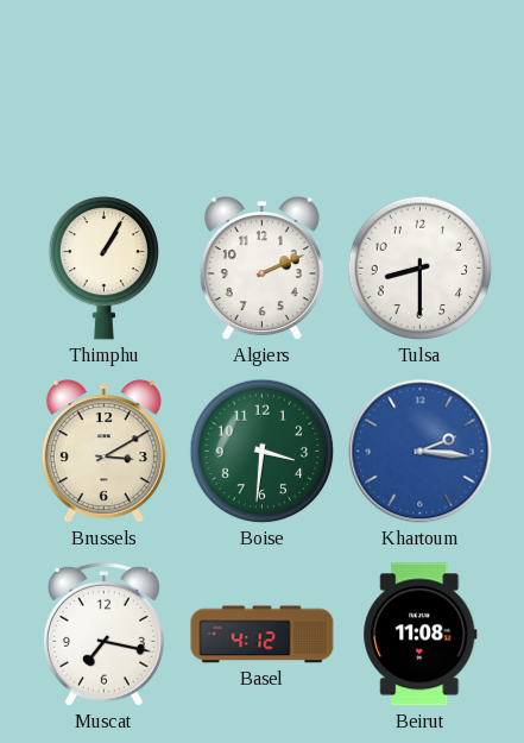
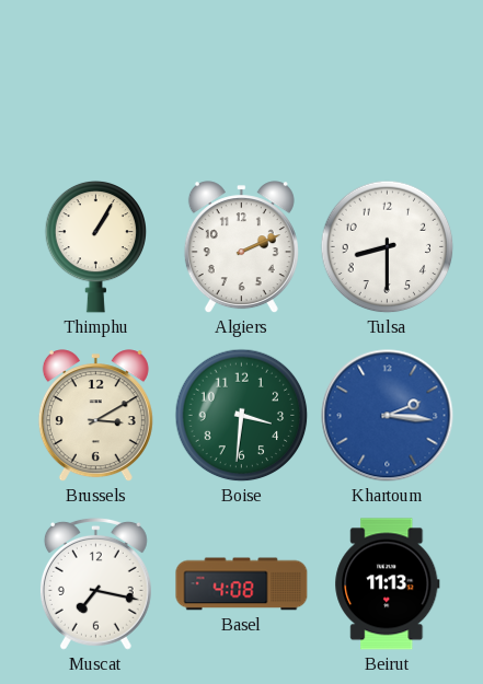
Basel: 4:12 -> 4:08 (242, 584)
Beirut: 11:08 -> 11:13 (388, 584)
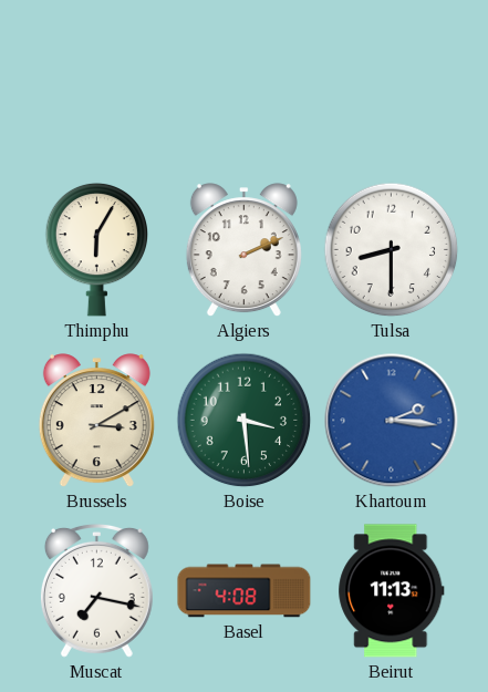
Thimphu: 1:05 -> 6:05 (97, 249)
Boise: 3:31 -> 3:29 (245, 421)
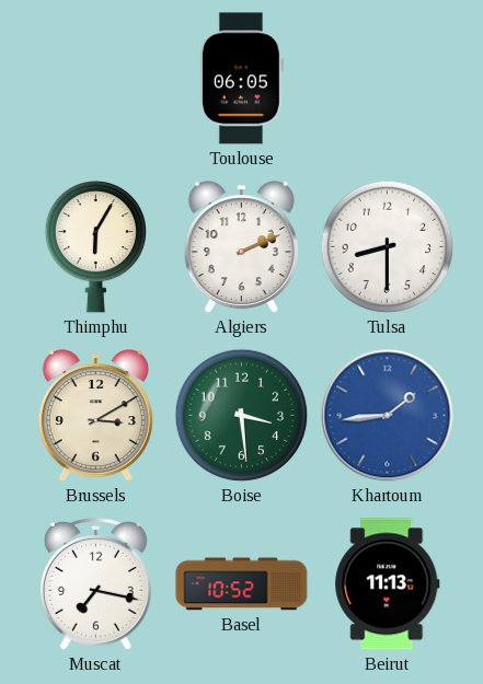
Toulouse: none -> 06:05 (242, 79)
Khartoum: 2:16 -> 1:44 (388, 416)
Basel: 4:08 -> 10:52 (242, 584)
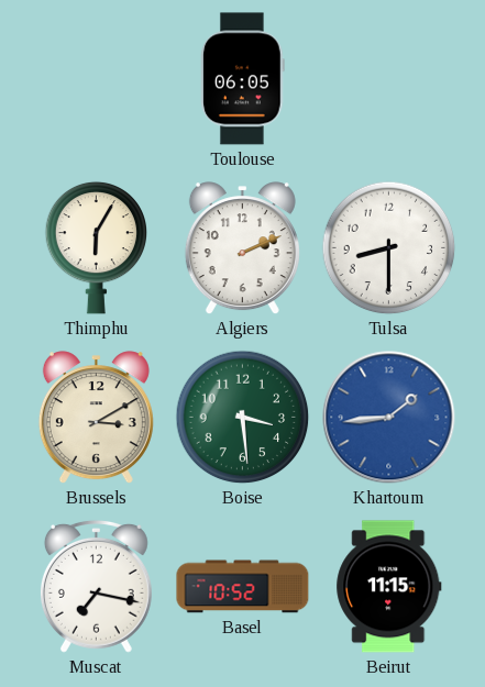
Beirut: 11:13 -> 11:15 (389, 587)
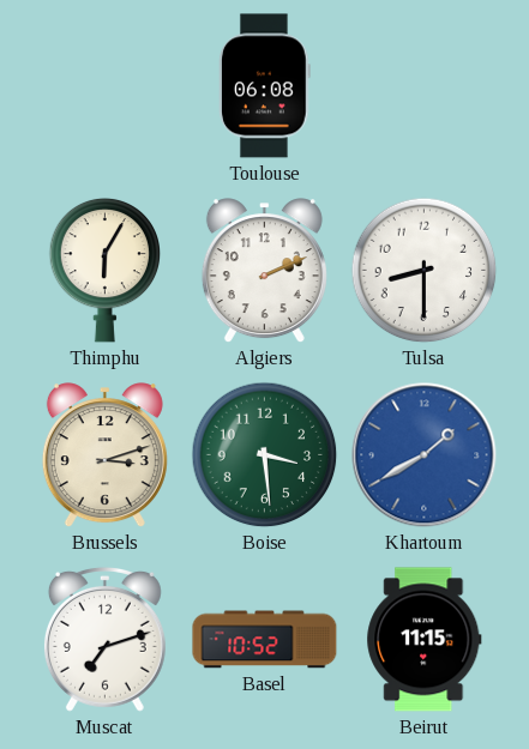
Toulouse: 06:05 -> 06:08 (265, 86)
Brussels: 3:10 -> 3:12 (104, 455)
Khartoum: 1:44 -> 1:40 (425, 455)
Muscat: 7:17 -> 7:12 (104, 639)
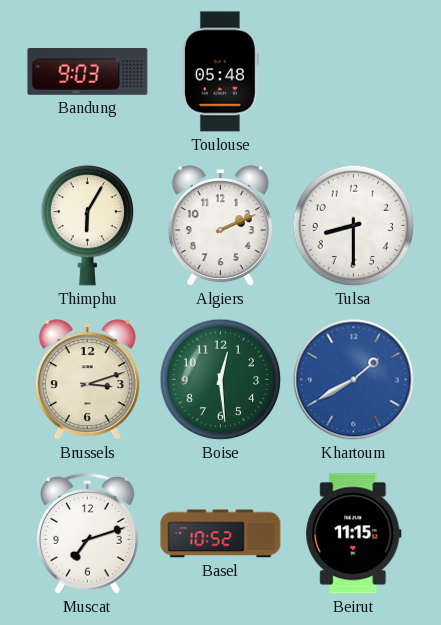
Bandung: none -> 9:03 (88, 72)
Toulouse: 06:08 -> 05:48 (221, 72)
Boise: 3:29 -> 12:29 (221, 380)
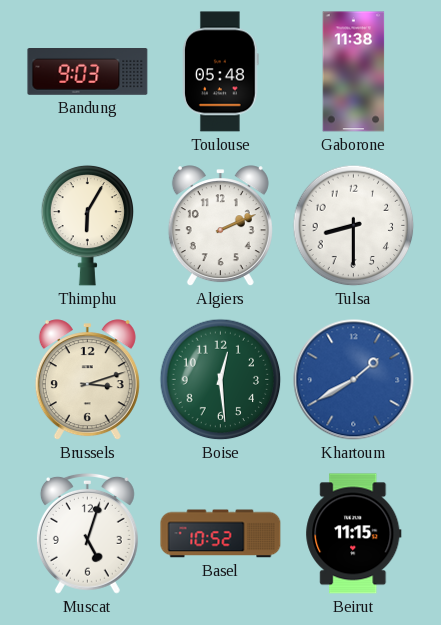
Gaborone: none -> 11:38 (354, 72)
Muscat: 7:12 -> 5:03 (87, 533)
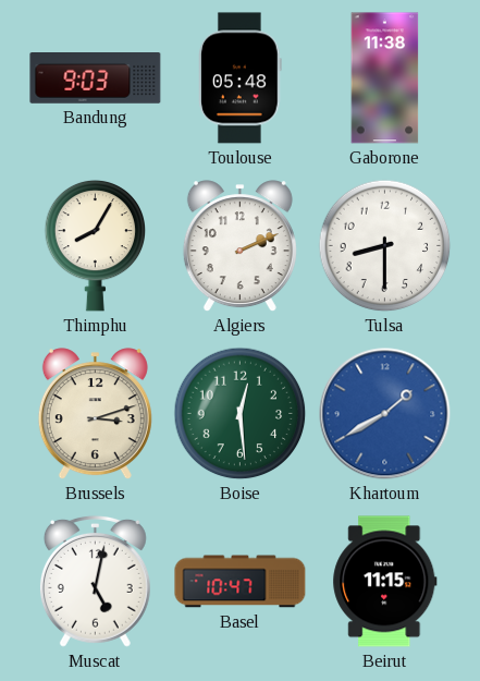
Thimphu: 6:05 -> 8:05 (96, 245)
Muscat: 5:03 -> 5:02 (95, 581)
Basel: 10:52 -> 10:47 (241, 582)
